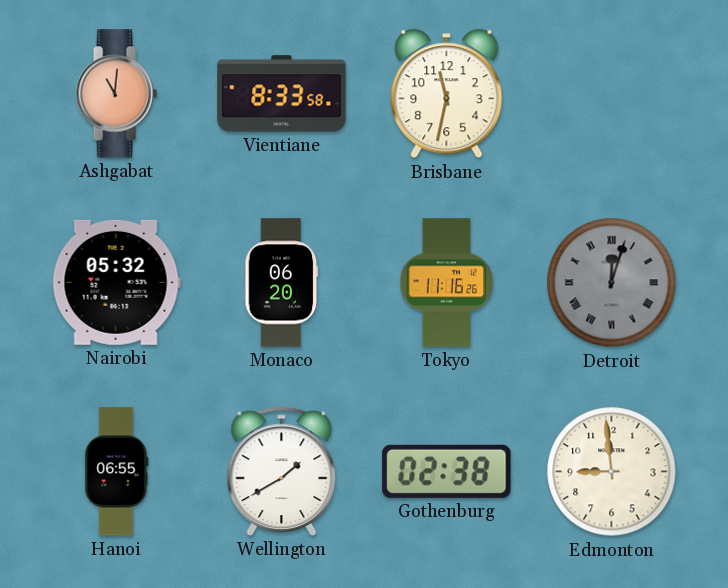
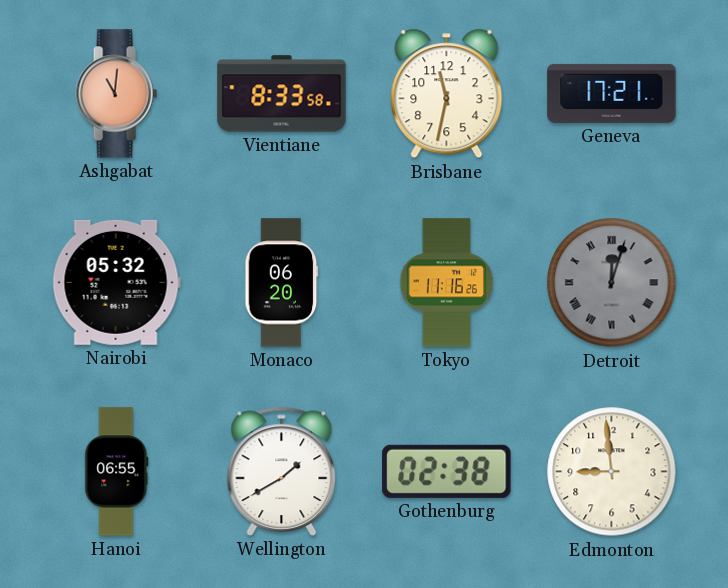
Geneva: none -> 17:21 (612, 93)
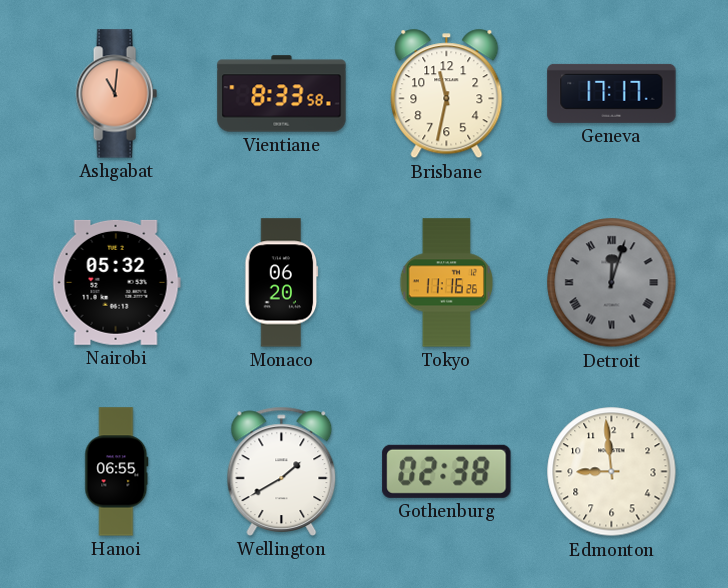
Geneva: 17:21 -> 17:17 (612, 93)
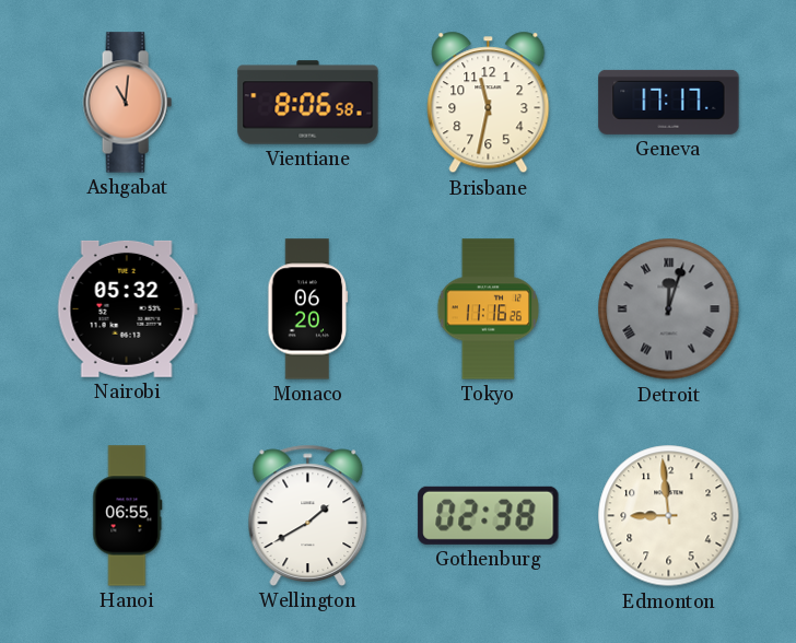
Vientiane: 8:33 -> 8:06 (308, 103)
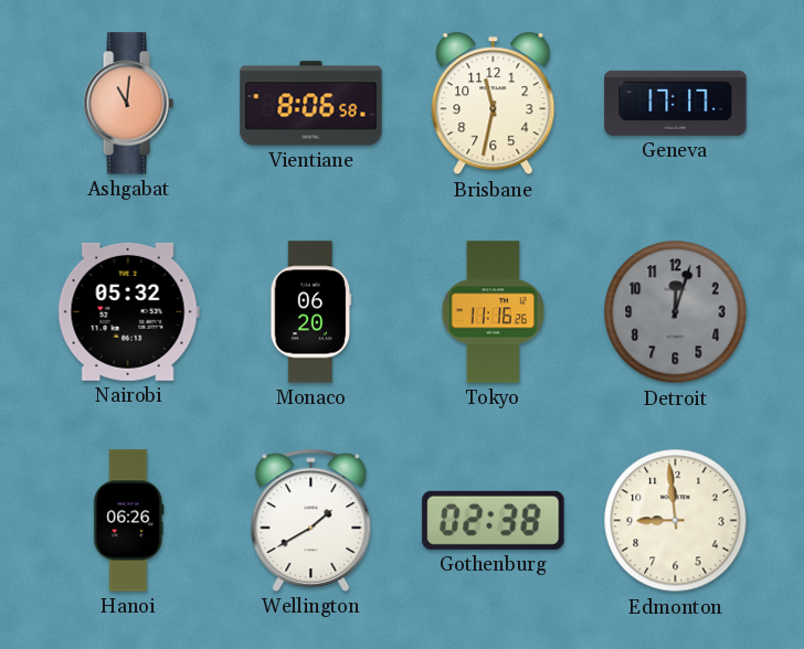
Detroit numerals: Roman -> Arabic (676, 312)
Hanoi: 06:55 -> 06:26 (129, 521)
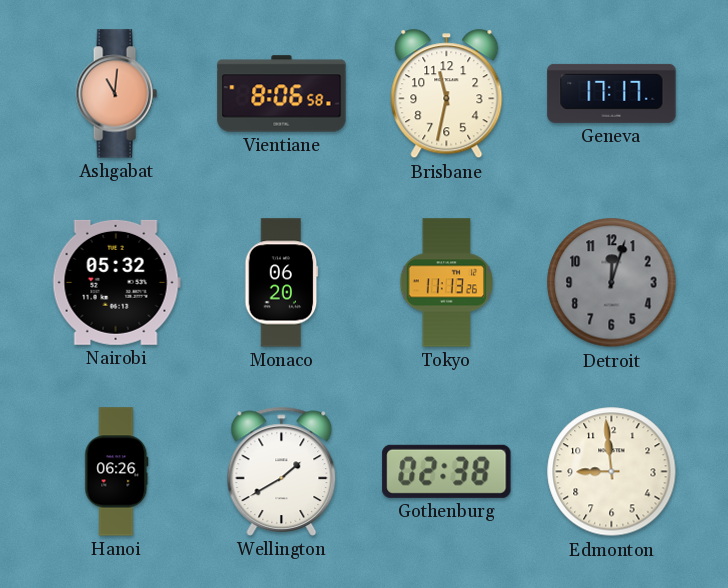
Tokyo: 11:16 -> 11:13 (447, 283)
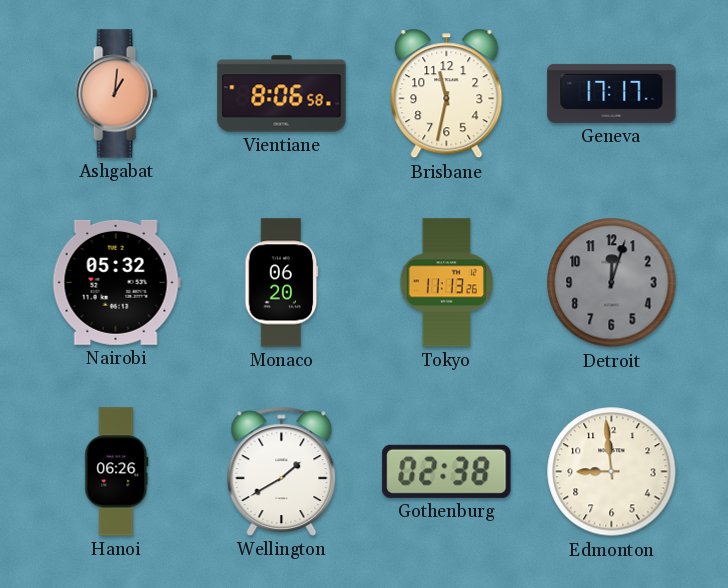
Ashgabat: 11:01 -> 1:01 (116, 94)
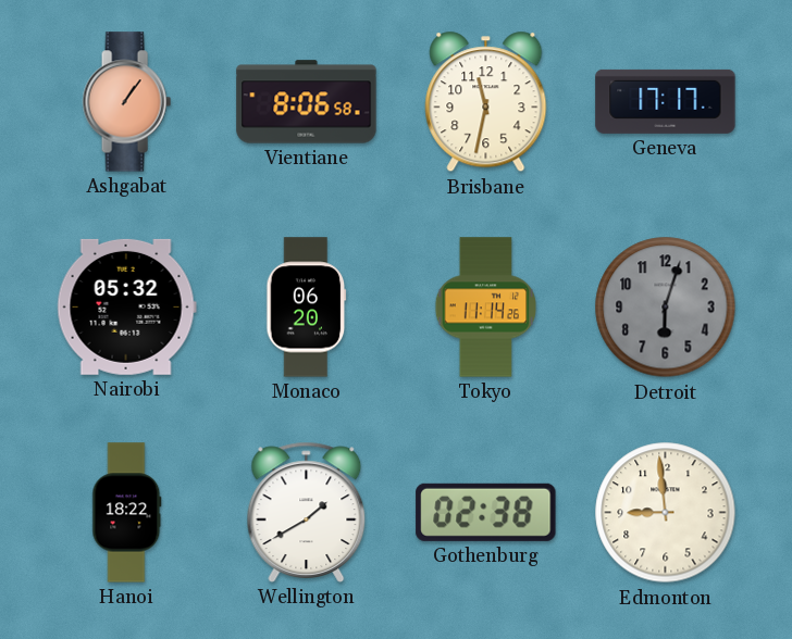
Ashgabat: 1:01 -> 1:06 (126, 102)
Tokyo: 11:13 -> 11:14 (486, 308)
Detroit: 12:03 -> 6:03 (666, 308)
Hanoi: 06:26 -> 18:22 (127, 513)
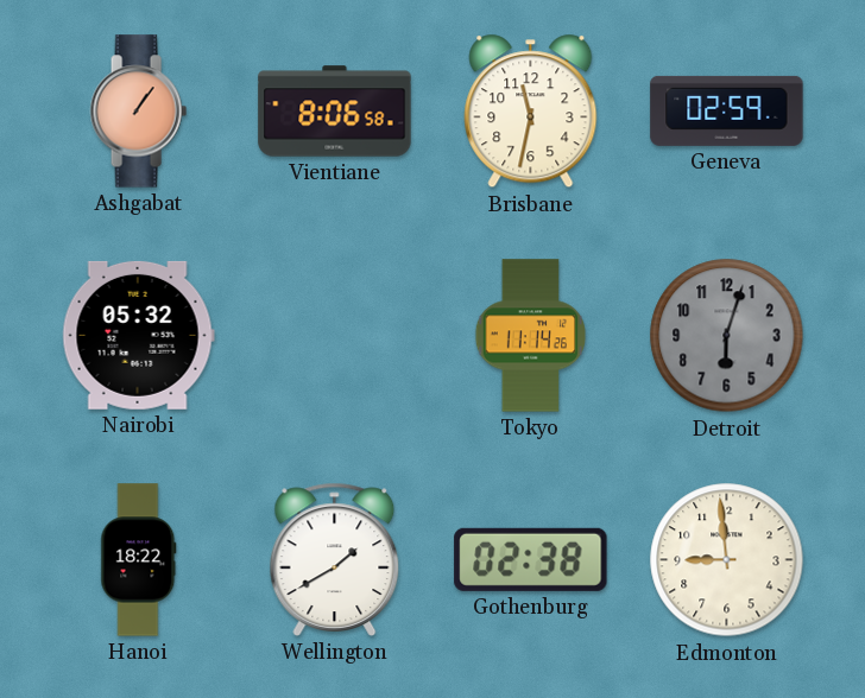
Geneva: 17:17 -> 02:59 (727, 110)
Monaco: 06:20 -> none (307, 308)
